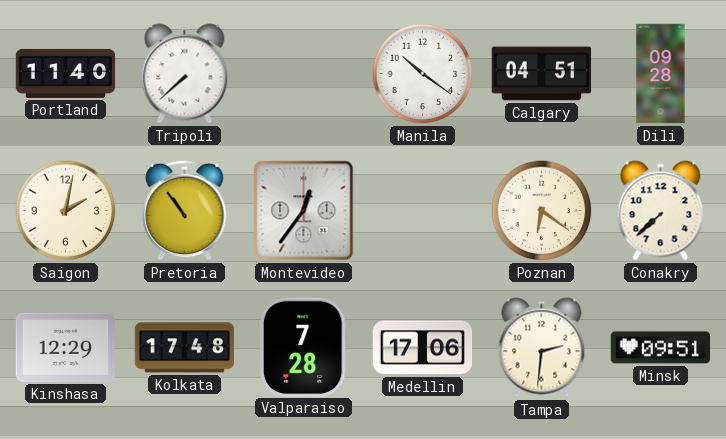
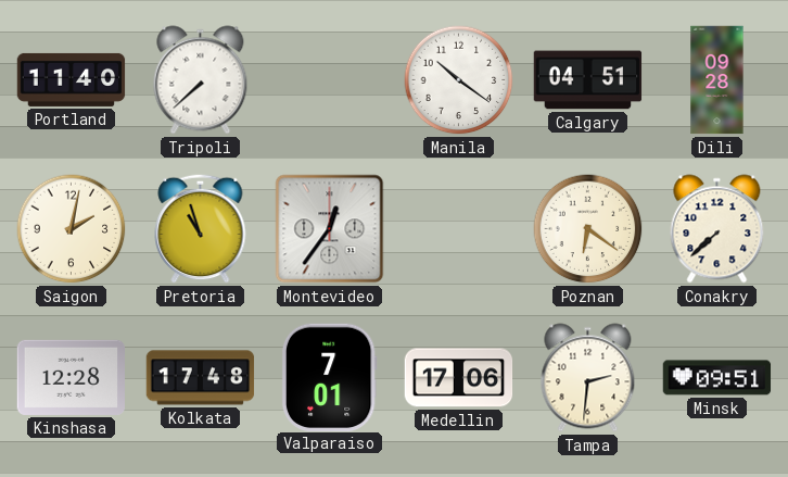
Pretoria: 10:54 -> 10:57 (201, 228)
Kinshasa: 12:29 -> 12:28 (72, 377)
Valparaiso: 7:28 -> 7:01 (329, 377)
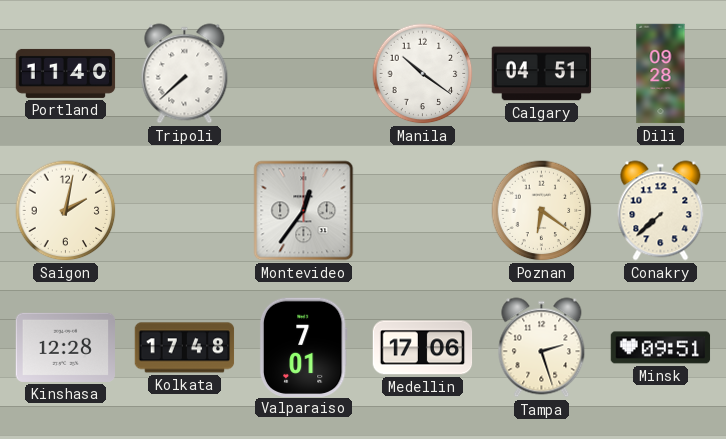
Pretoria: 10:57 -> none (201, 228)
Tampa: 2:31 -> 2:27 (542, 348)
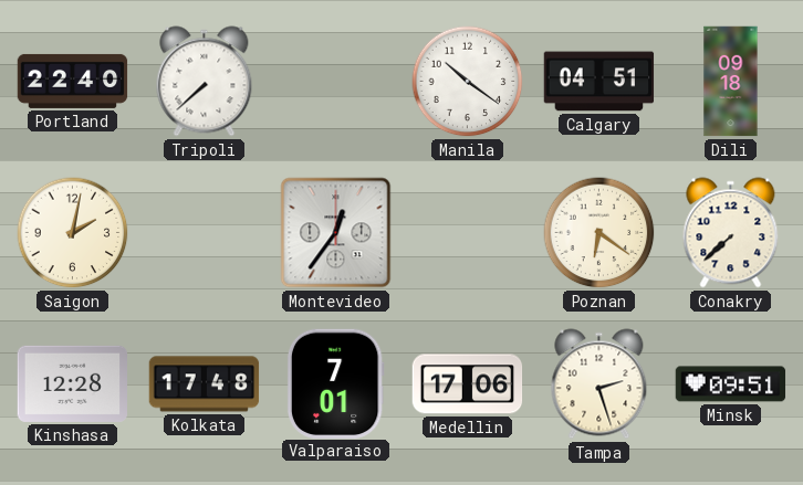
Portland: 11:40 -> 22:40 (73, 81)
Dili: 09:28 -> 09:18 (731, 82)
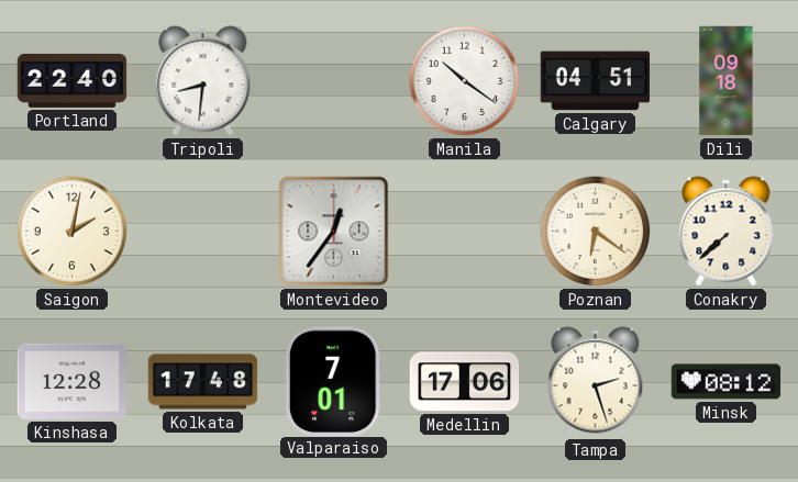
Tripoli: 7:38 -> 8:31 (203, 81)
Minsk: 09:51 -> 08:12 (727, 382)
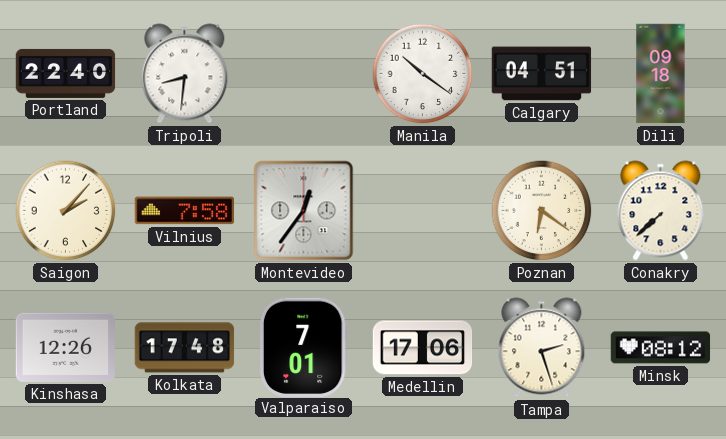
Saigon: 2:02 -> 2:07 (66, 211)
Vilnius: none -> 7:58 (185, 211)
Kinshasa: 12:28 -> 12:26 (66, 347)
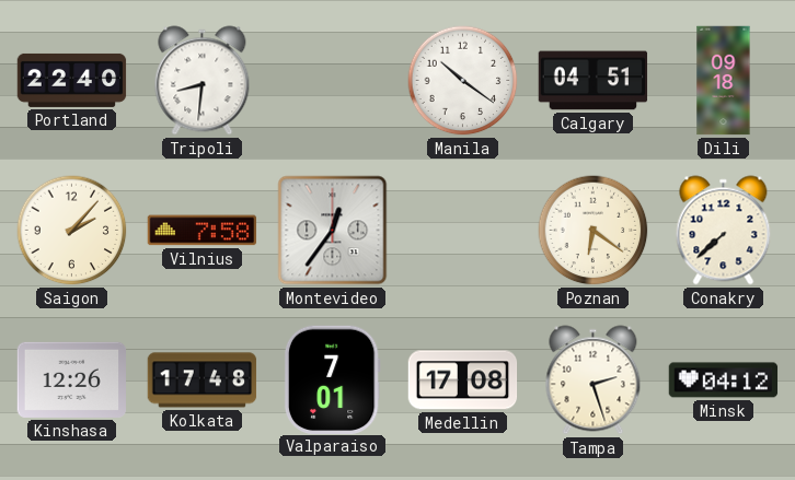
Medellin: 17:06 -> 17:08 (463, 381)
Minsk: 08:12 -> 04:12 (724, 381)
